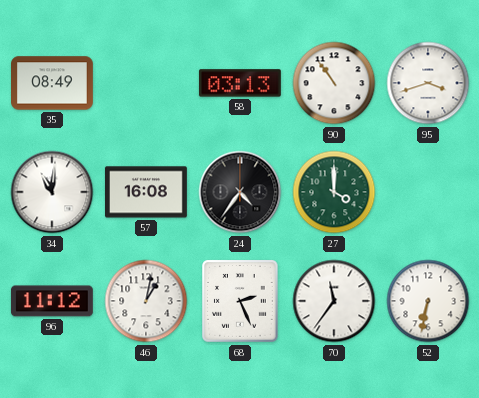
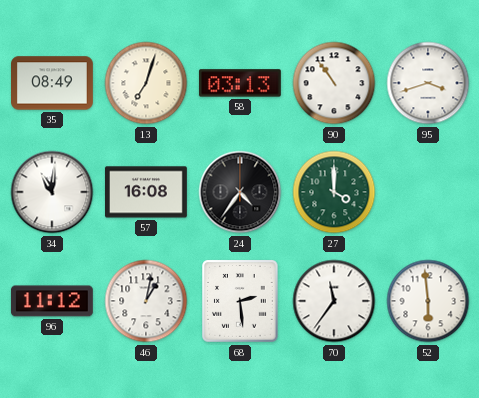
13: none -> 7:03 (146, 83)
68: 2:26 -> 2:29 (241, 301)
52: 6:32 -> 5:59 (428, 301)
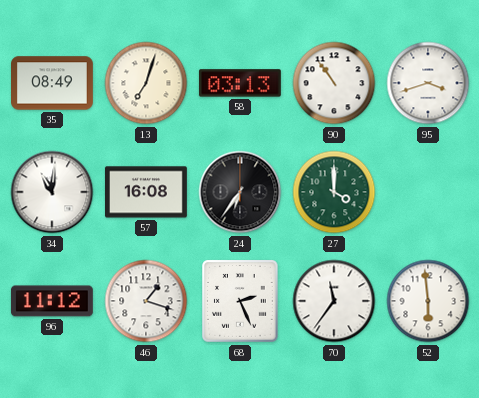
24: 4:36 -> 6:36 (240, 192)
46: 1:02 -> 1:18 (146, 301)
68: 2:29 -> 2:26 (241, 301)
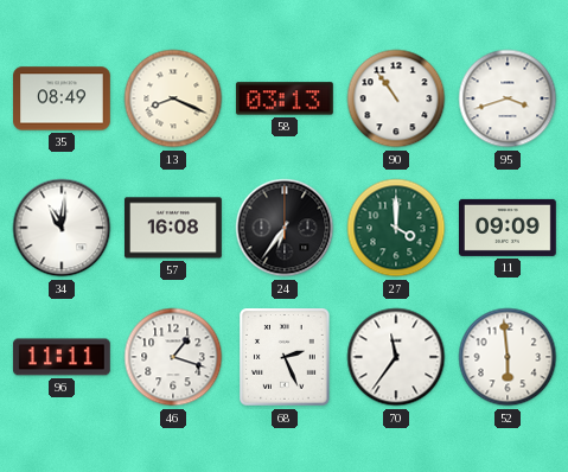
13: 7:03 -> 8:19 (173, 98)
11: none -> 09:09 (509, 228)
96: 11:12 -> 11:11 (62, 357)
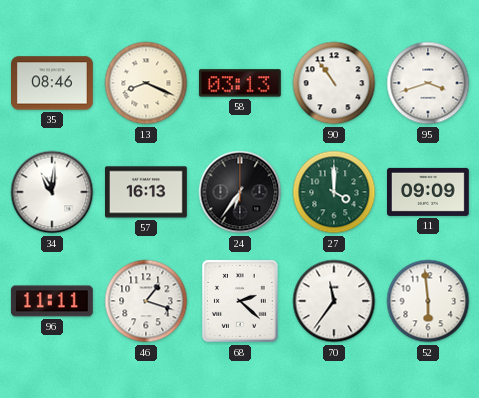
35: 08:49 -> 08:46 (53, 83)
57: 16:08 -> 16:13 (147, 192)
68: 2:26 -> 2:22 (241, 301)
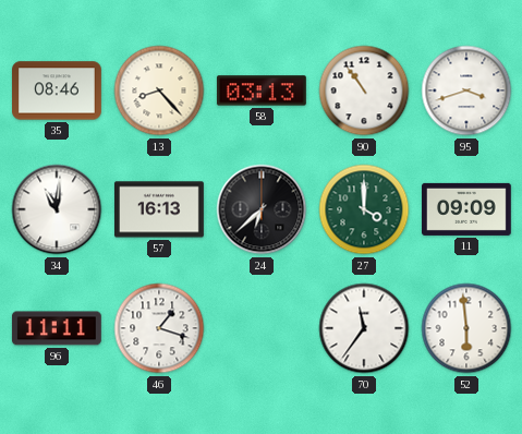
13: 8:19 -> 8:23 (159, 91)
24: 6:36 -> 6:38 (262, 209)
68: 2:22 -> none (241, 301)
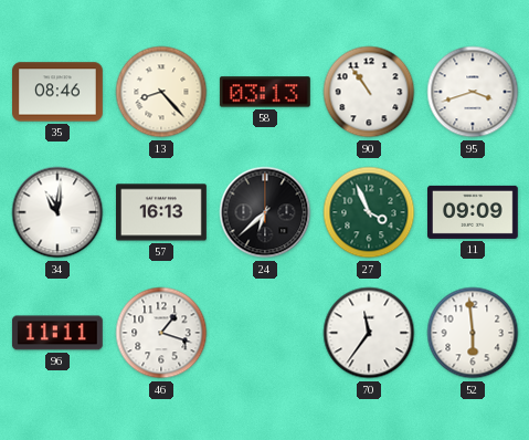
27: 4:00 -> 3:56 (369, 212)
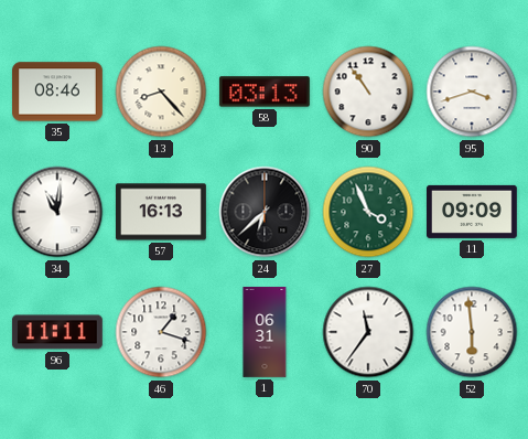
1: none -> 06:31 (265, 332)
